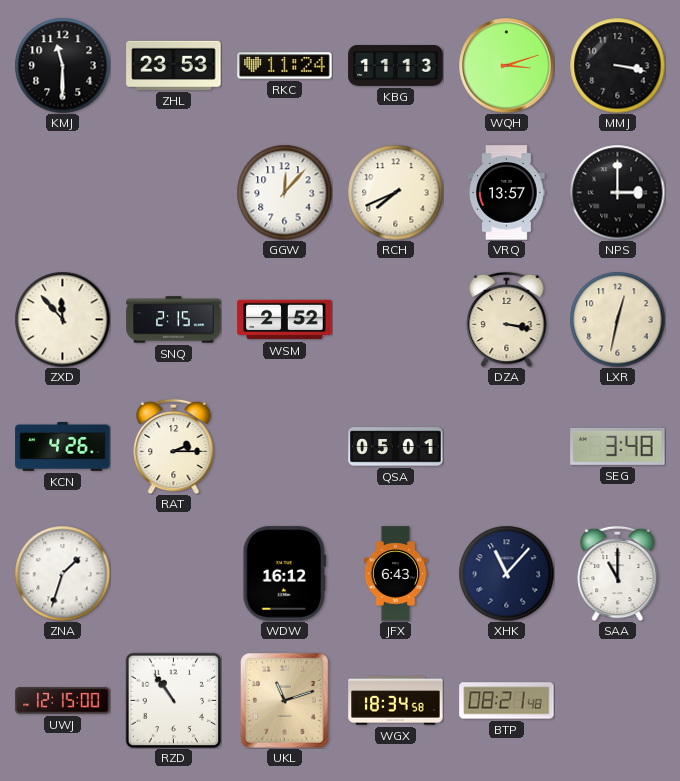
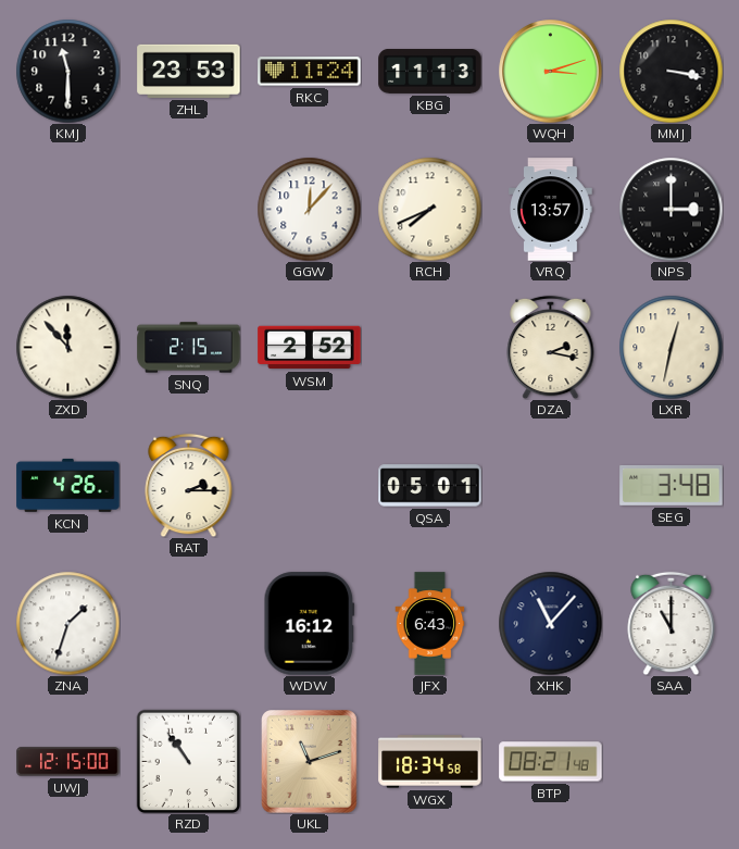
DZA: 3:17 -> 2:17 (551, 347)
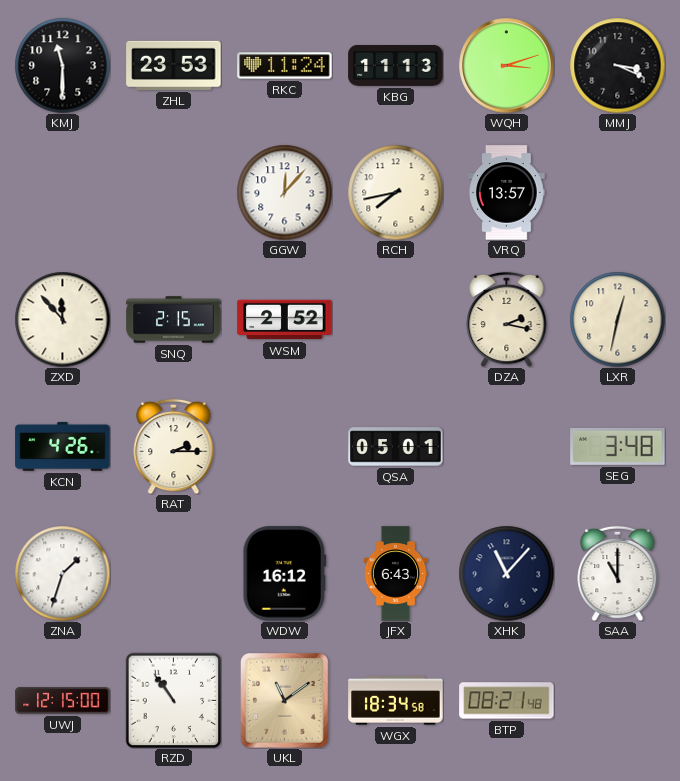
MMJ: 3:17 -> 3:19 (617, 65)
RCH: 7:41 -> 7:43 (395, 192)
NPS: 3:00 -> none (671, 209)
UKL: 11:12 -> 11:09 (285, 701)
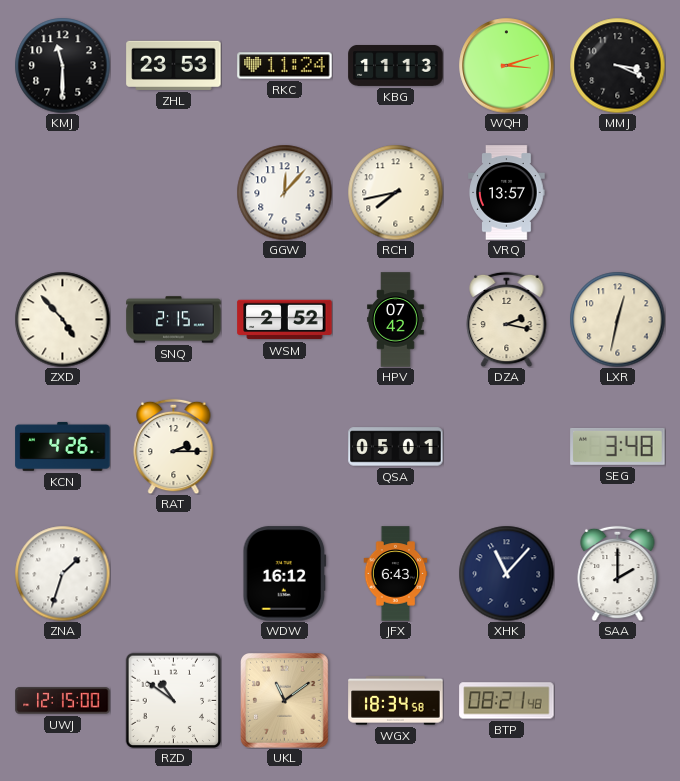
ZXD: 11:53 -> 4:53 (62, 319)
HPV: none -> 07:42 (396, 320)
SAA: 11:00 -> 2:00 (618, 573)
RZD: 10:54 -> 10:51 (173, 700)
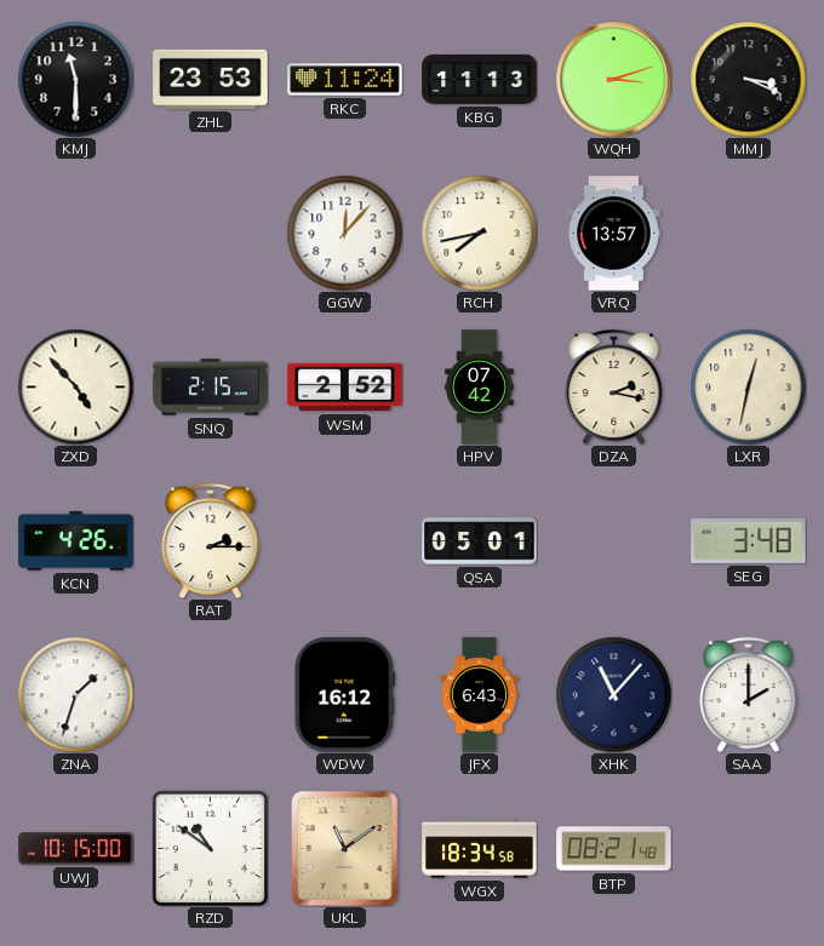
UWJ: 12:15 -> 10:15 (76, 849)
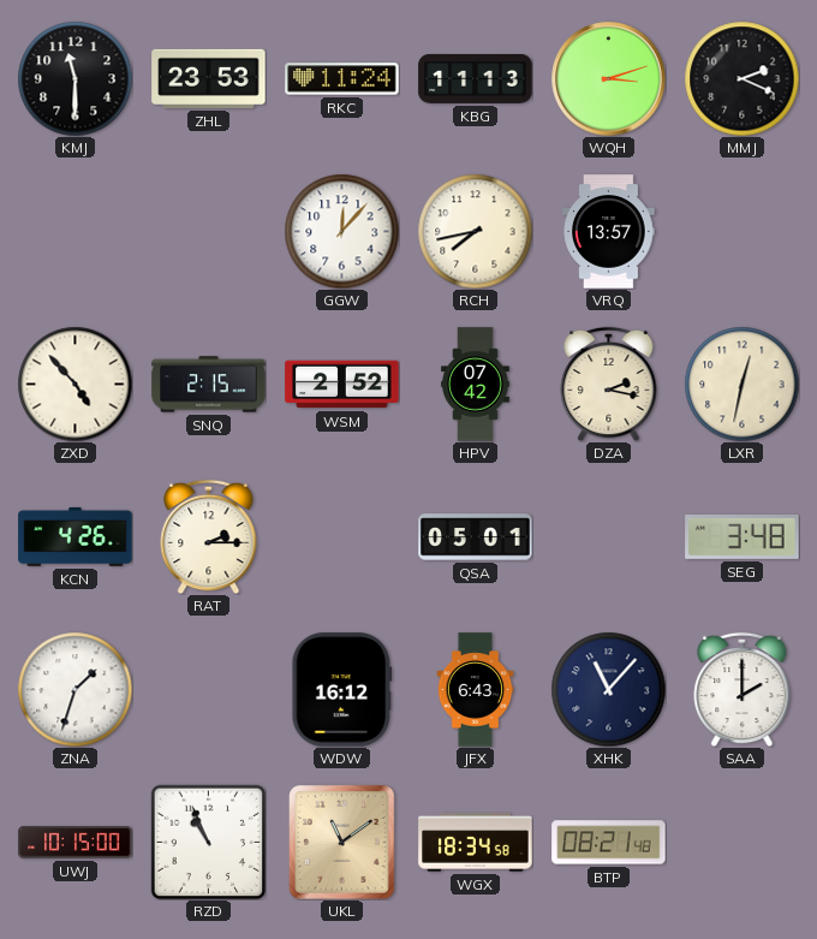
MMJ: 3:19 -> 2:19 (741, 78)
RZD: 10:51 -> 10:56 (208, 842)
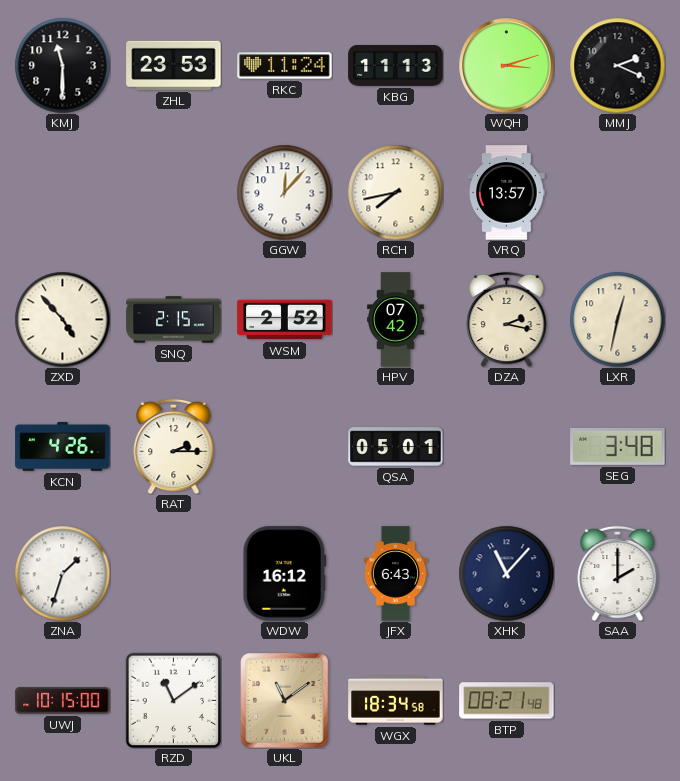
RZD: 10:56 -> 11:09 (173, 700)
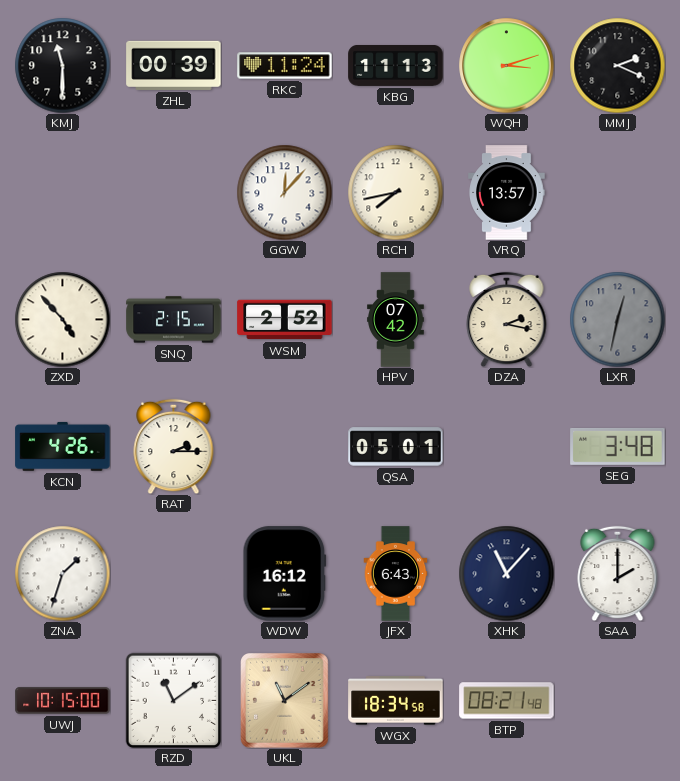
ZHL: 23:53 -> 00:39 (174, 65)
LXR dial: cream -> grey (617, 319)
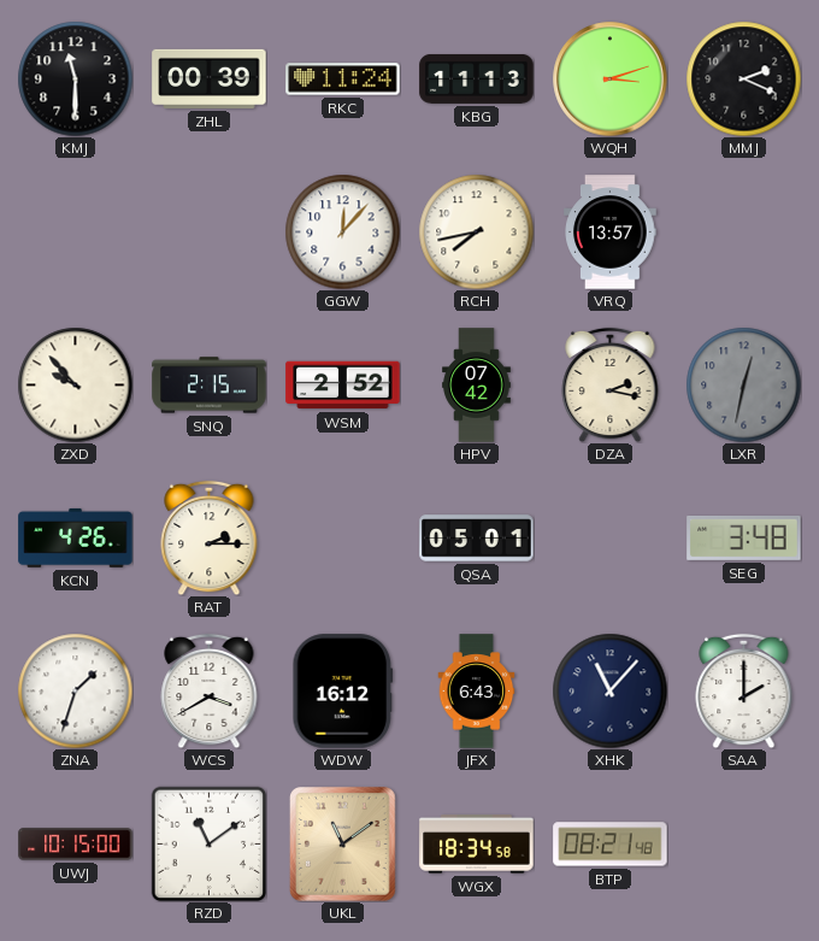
ZXD: 4:53 -> 9:53 (75, 384)
WCS: none -> 3:40 (210, 690)
